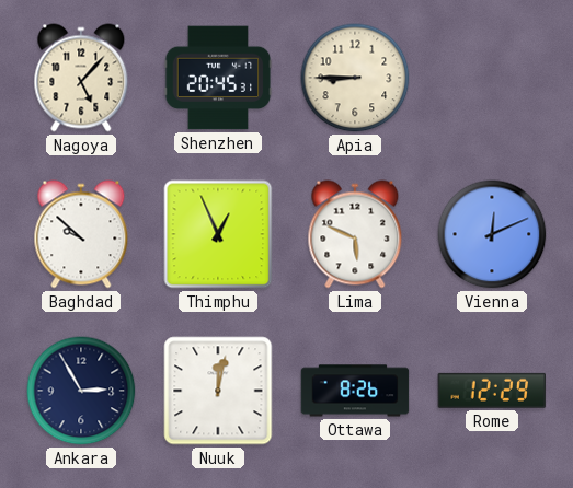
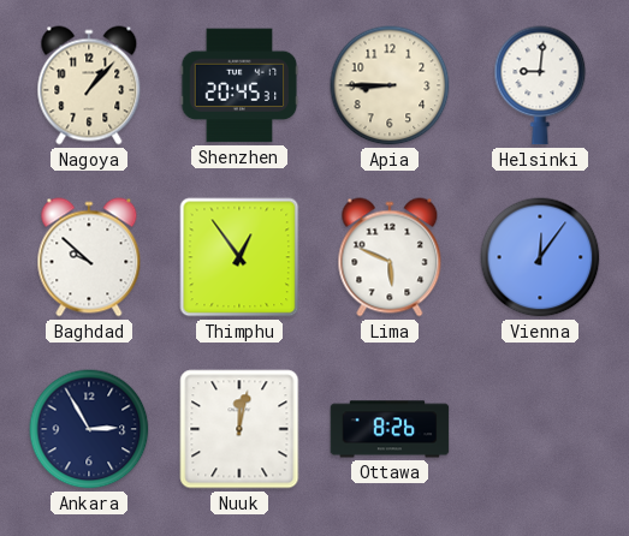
Nagoya: 5:07 -> 1:07 (89, 85)
Helsinki: none -> 9:01 (540, 85)
Thimphu: 12:56 -> 12:54 (239, 257)
Vienna: 12:11 -> 12:06 (540, 257)
Rome: 12:29 -> none (492, 391)
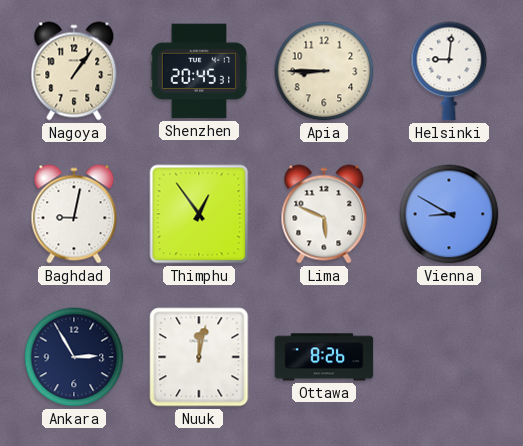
Nagoya: 1:07 -> 1:06 (74, 71)
Baghdad: 9:52 -> 9:02 (74, 214)
Vienna: 12:06 -> 8:50 (449, 214)
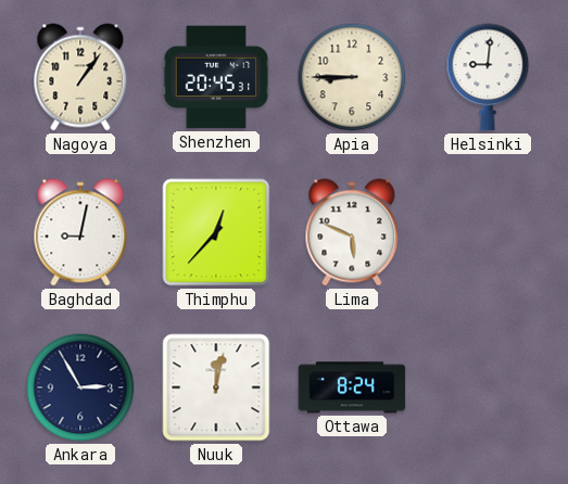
Thimphu: 12:54 -> 12:37 (216, 232)
Vienna: 8:50 -> none (449, 214)
Ottawa: 8:26 -> 8:24 (352, 387)
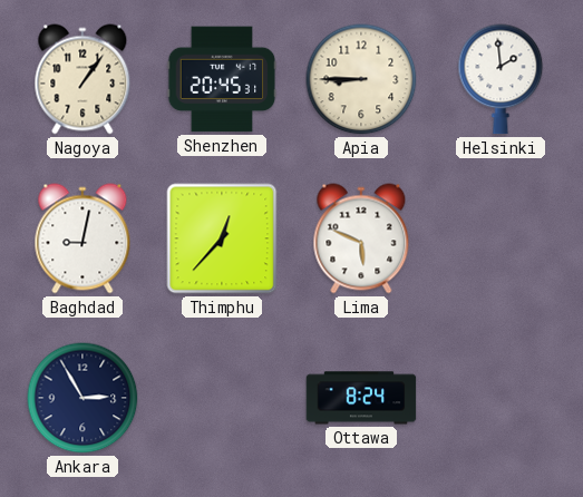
Helsinki: 9:01 -> 1:59 (501, 79)
Nuuk: 12:02 -> none (216, 387)
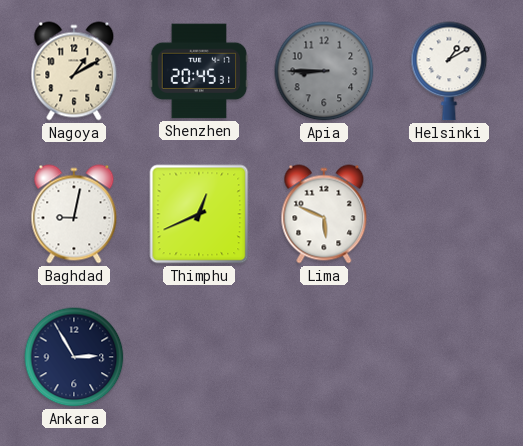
Nagoya: 1:06 -> 1:10 (74, 71)
Apia dial: cream -> grey (324, 71)
Helsinki: 1:59 -> 1:10 (449, 71)
Thimphu: 12:37 -> 12:41 (199, 214)
Ottawa: 8:24 -> none (361, 398)
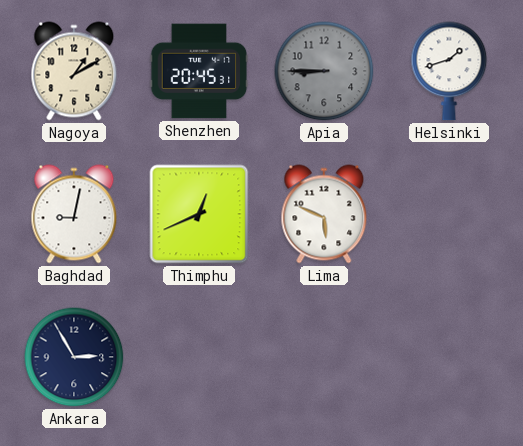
Helsinki: 1:10 -> 1:42 (449, 71)
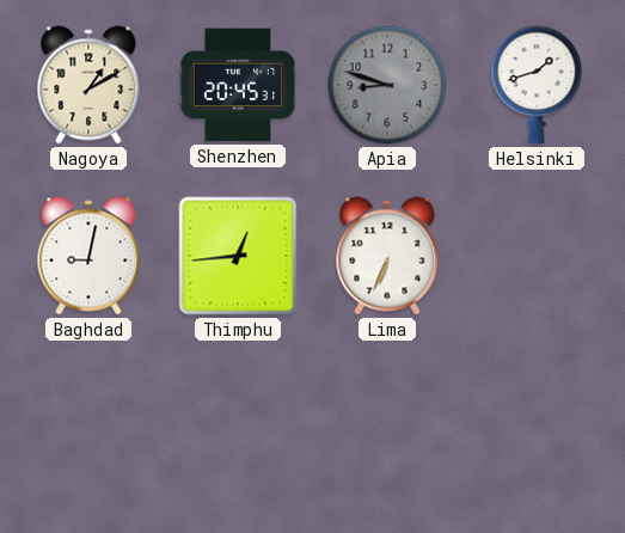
Apia: 8:45 -> 8:48 (387, 85)
Thimphu: 12:41 -> 12:44 (238, 256)
Lima: 5:49 -> 6:34 (387, 256)
Ankara: 2:55 -> none (74, 357)
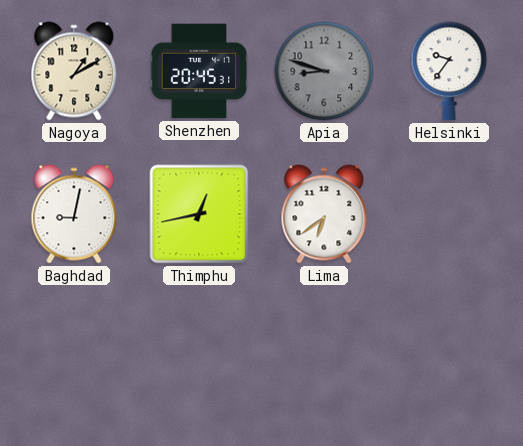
Helsinki: 1:42 -> 9:36 (449, 71)
Thimphu: 12:44 -> 12:43 (199, 214)
Lima: 6:34 -> 6:39 (324, 214)
